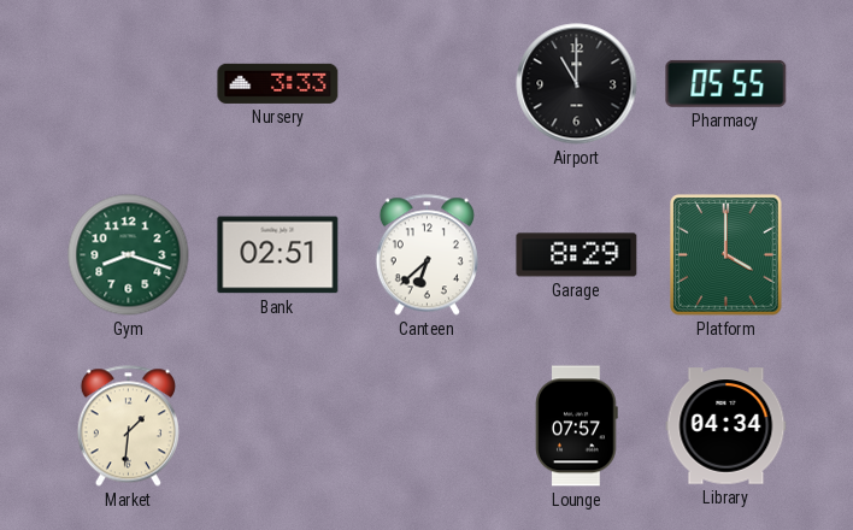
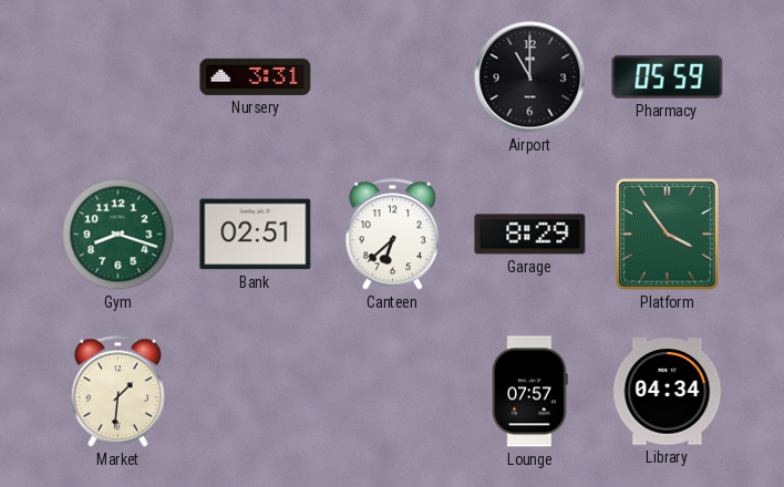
Nursery: 3:33 -> 3:31 (256, 76)
Pharmacy: 05:55 -> 05:59 (668, 76)
Platform: 4:00 -> 3:54 (668, 235)
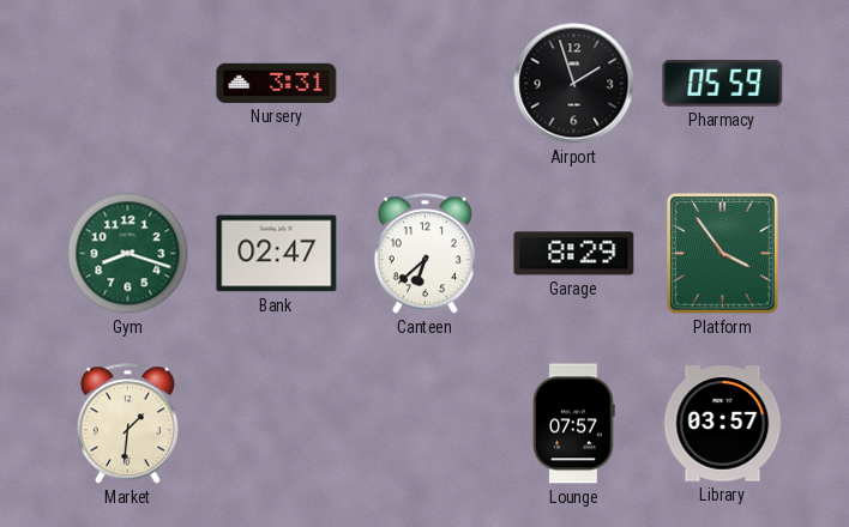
Airport: 11:00 -> 1:57 (574, 84)
Bank: 02:51 -> 02:47 (277, 254)
Library: 04:34 -> 03:57 (723, 424)
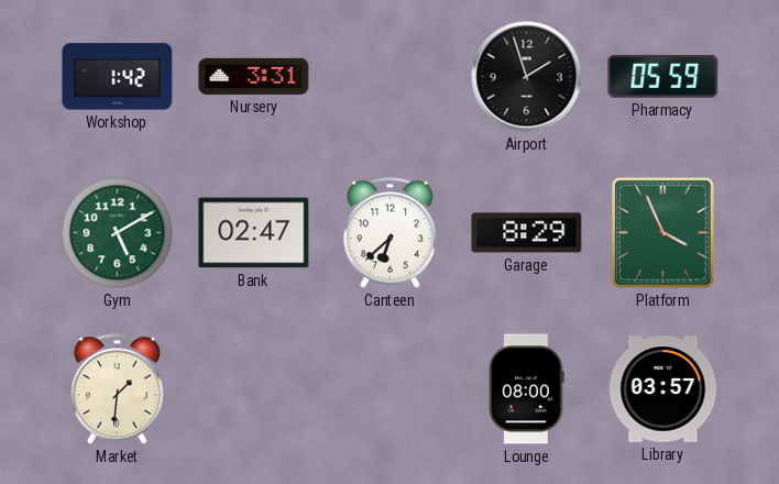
Workshop: none -> 1:42 (118, 77)
Gym: 8:18 -> 5:10 (118, 233)
Platform: 3:54 -> 3:56 (663, 233)
Lounge: 07:57 -> 08:00 (527, 389)
